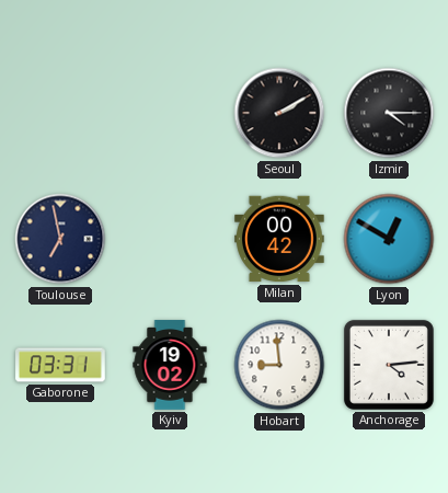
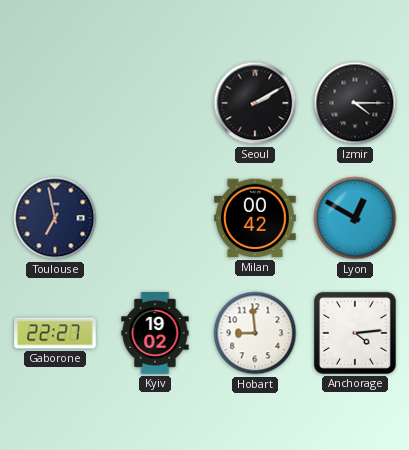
Gaborone: 03:31 -> 22:27 (55, 333)
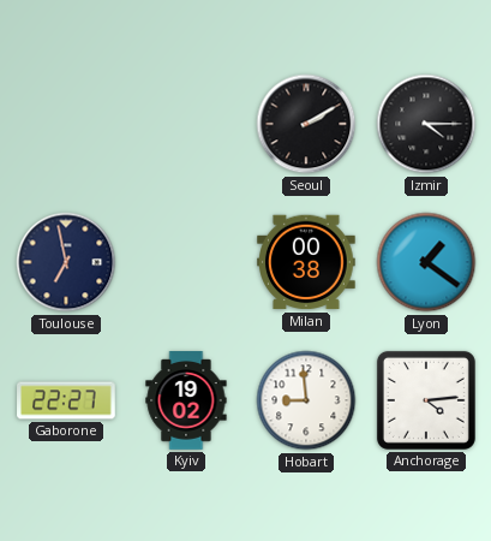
Milan: 00:42 -> 00:38 (307, 262)
Lyon: 12:50 -> 1:21 (426, 262)
